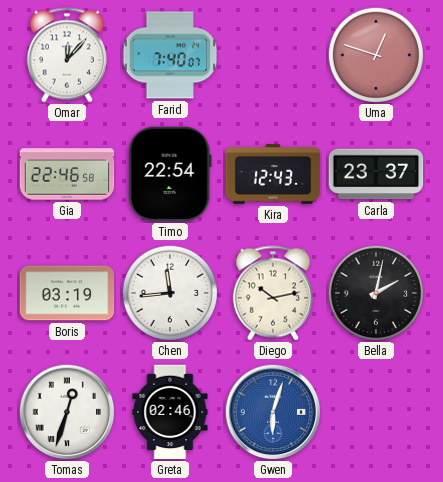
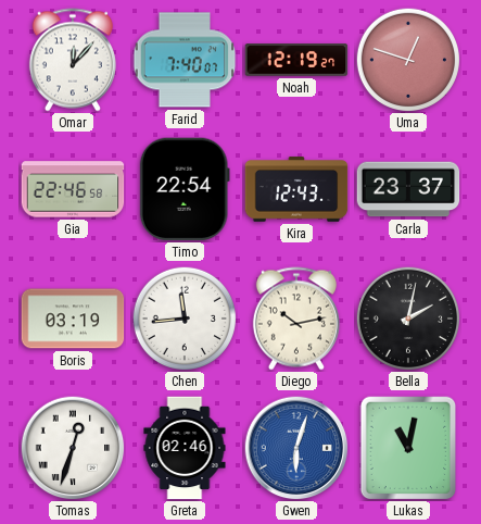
Noah: none -> 12:19 (296, 60)
Lukas: none -> 11:02 (408, 448)
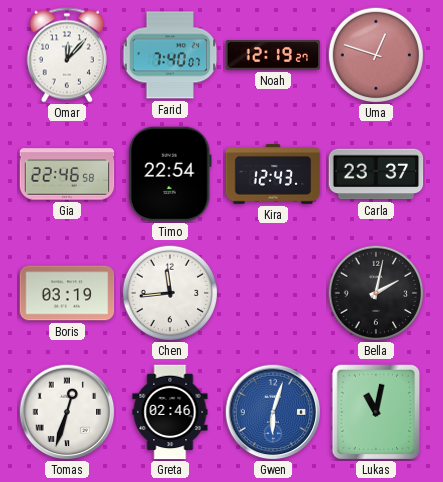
Diego: 10:13 -> none (296, 319)
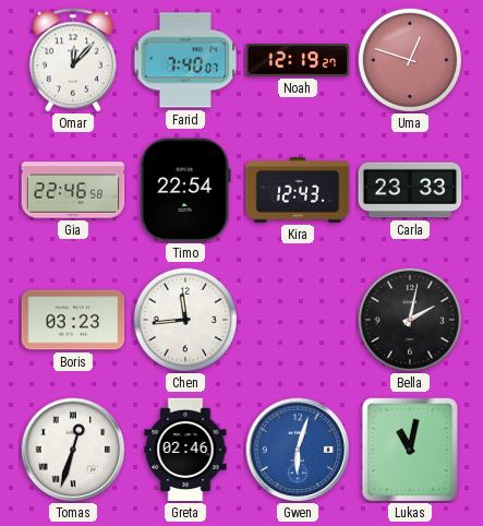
Carla: 23:37 -> 23:33 (410, 190)
Boris: 03:19 -> 03:23 (73, 320)
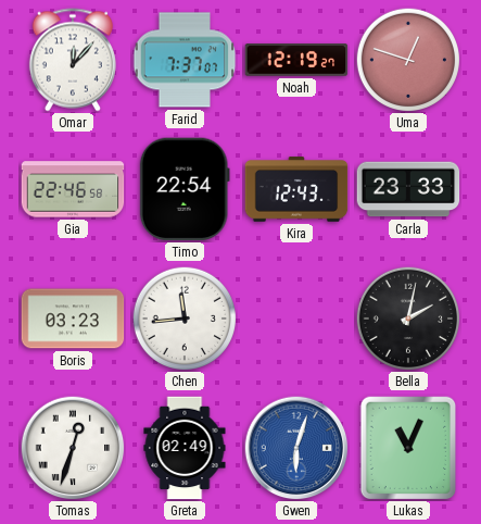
Farid: 7:40 -> 7:37 (185, 60)
Greta: 02:46 -> 02:49 (185, 448)
Lukas: 11:02 -> 11:04 (408, 448)
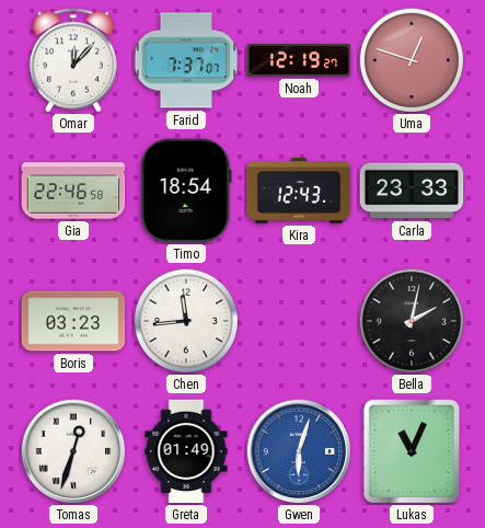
Timo: 22:54 -> 18:54 (186, 191)
Greta: 02:49 -> 01:49 (186, 451)
